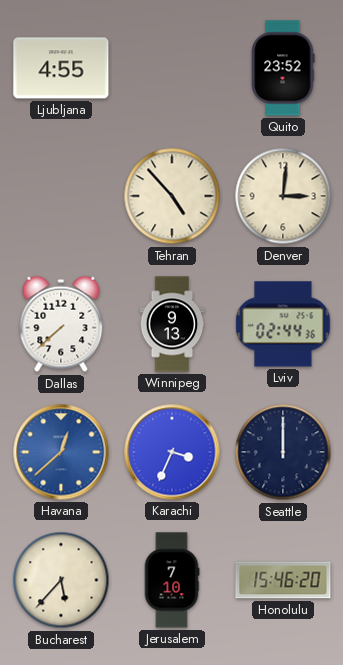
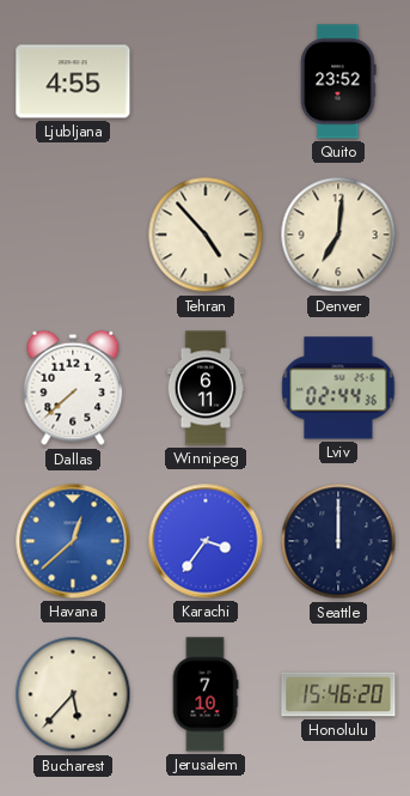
Denver: 3:01 -> 7:01 (338, 235)
Winnipeg: 9:13 -> 6:11 (206, 388)
Karachi: 3:34 -> 3:36 (206, 541)
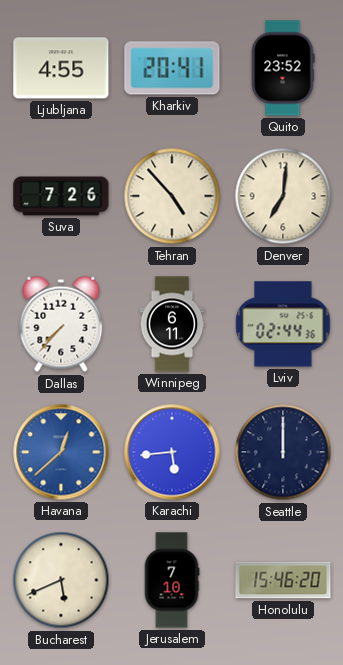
Kharkiv: none -> 20:41 (172, 68)
Suva: none -> 7:26 (61, 196)
Dallas: 7:38 -> 7:37 (61, 324)
Karachi: 3:36 -> 5:44 (172, 452)
Bucharest: 5:37 -> 5:41 (61, 580)
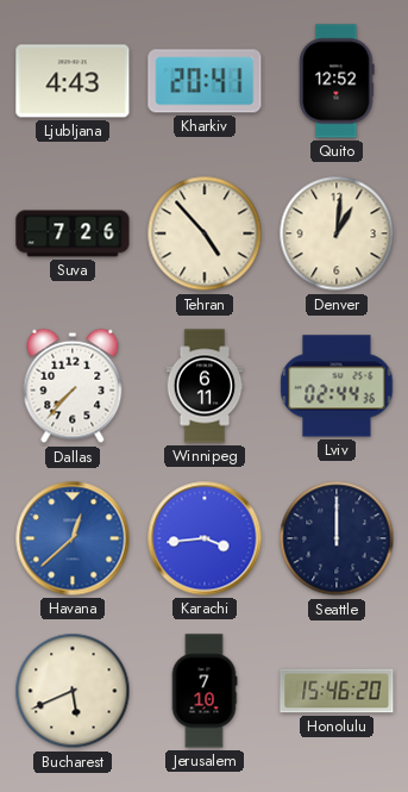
Ljubljana: 4:55 -> 4:43 (73, 81)
Quito: 23:52 -> 12:52 (337, 81)
Denver: 7:01 -> 1:01 (337, 233)
Karachi: 5:44 -> 3:44 (205, 538)
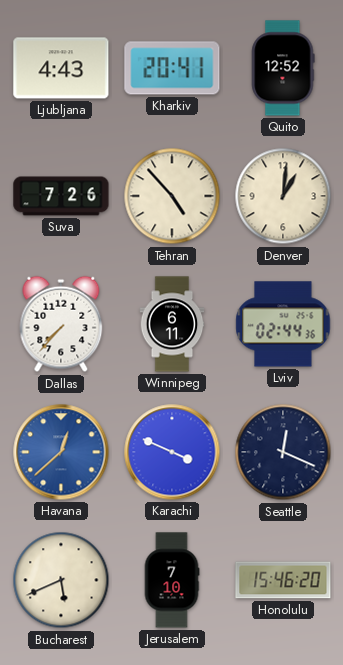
Karachi: 3:44 -> 3:49 (172, 452)
Seattle: 12:00 -> 12:19 (283, 452)
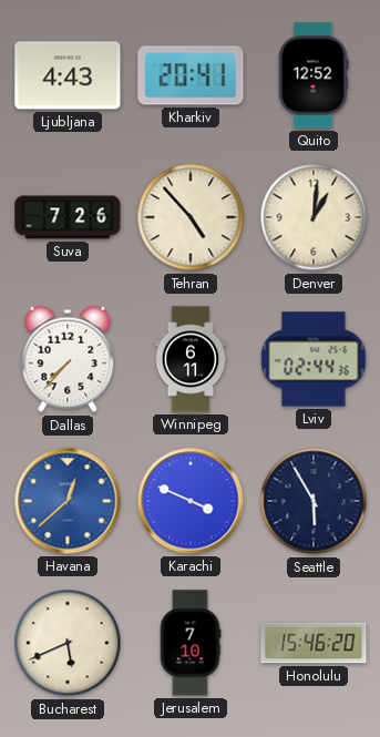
Seattle: 12:19 -> 5:55 (314, 501)
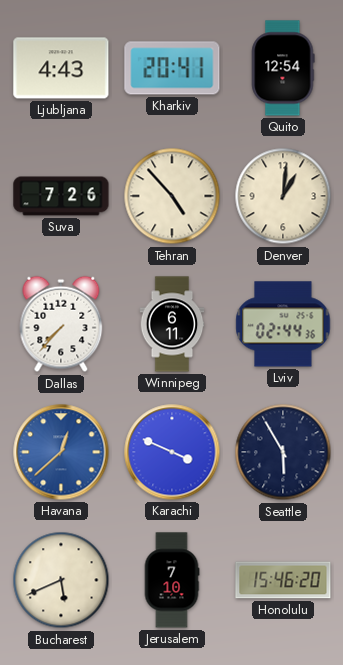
Quito: 12:52 -> 12:54 (283, 68)
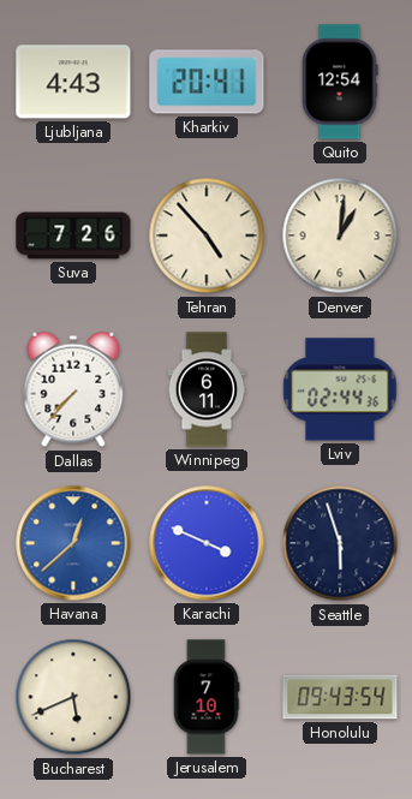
Seattle: 5:55 -> 5:57 (340, 543)
Honolulu: 15:46 -> 09:43 (340, 697)
